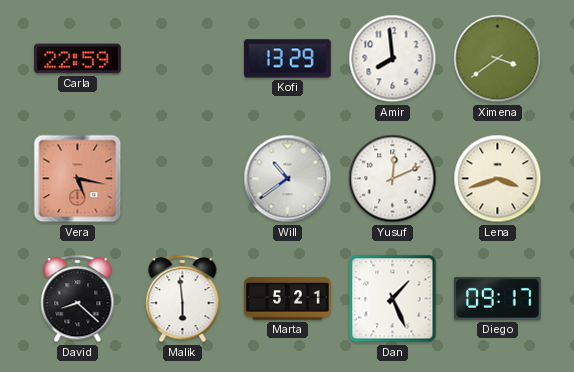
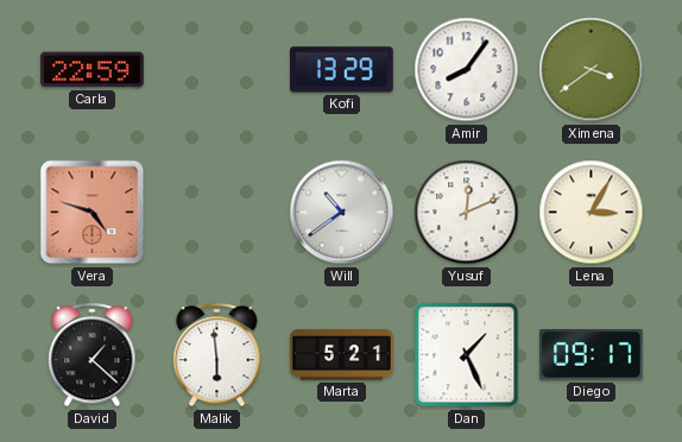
Amir: 7:59 -> 8:06 (467, 70)
Vera: 5:17 -> 4:48 (93, 213)
Lena: 3:42 -> 3:05 (592, 213)
David: 8:22 -> 1:22 (93, 355)
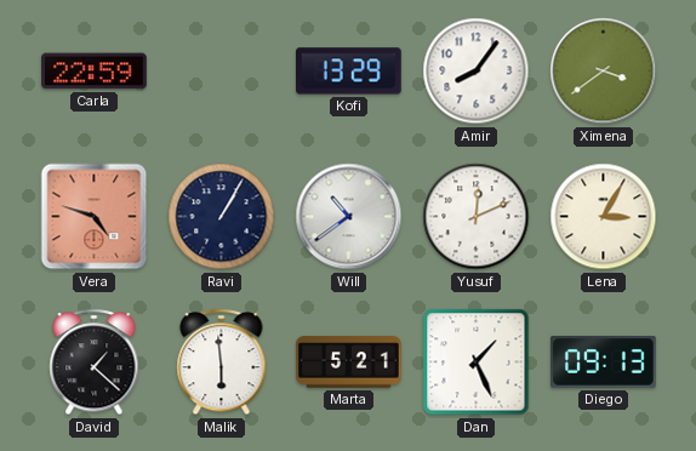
Ravi: none -> 1:05 (222, 217)
Diego: 09:17 -> 09:13 (604, 362)
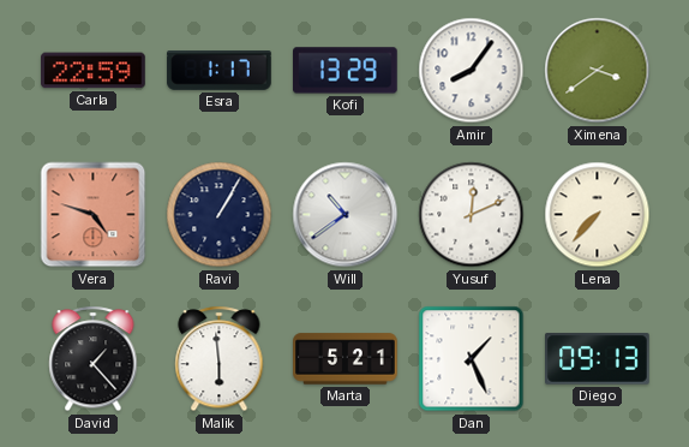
Esra: none -> 1:17 (220, 71)
Lena: 3:05 -> 7:37 (598, 215)
David: 1:22 -> 1:23 (94, 359)
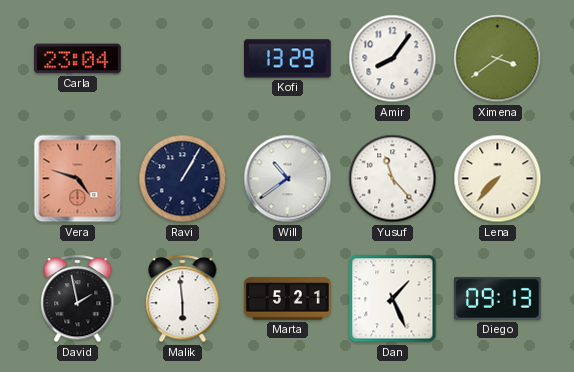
Carla: 22:59 -> 23:04 (78, 59)
Esra: 1:17 -> none (220, 71)
Yusuf: 12:11 -> 11:23 (393, 179)
David: 1:23 -> 1:58 (78, 299)
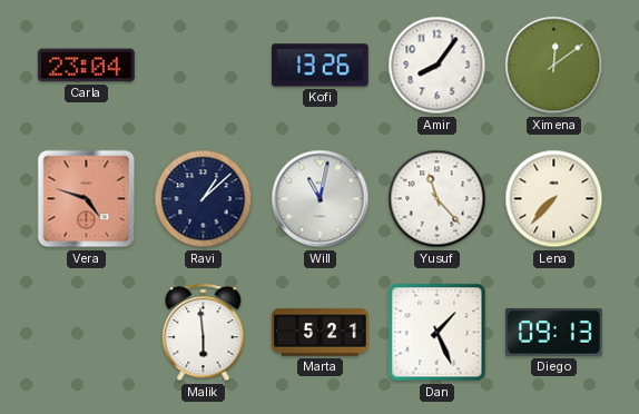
Kofi: 13:29 -> 13:26 (321, 66)
Ximena: 3:39 -> 12:09 (554, 66)
Ravi: 1:05 -> 1:08 (204, 199)
Will: 10:39 -> 11:02 (321, 199)
David: 1:58 -> none (78, 299)
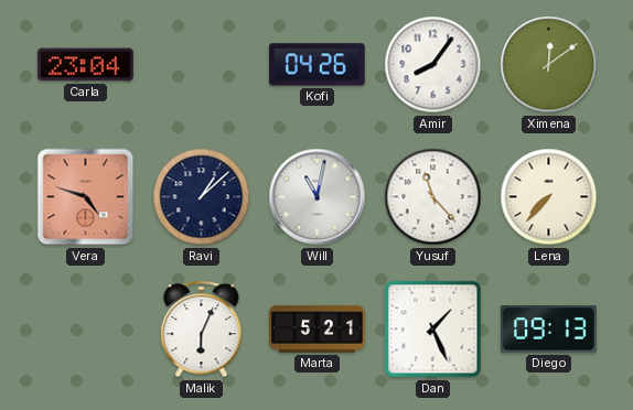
Kofi: 13:26 -> 04:26 (318, 65)
Malik: 5:59 -> 6:04 (202, 330)
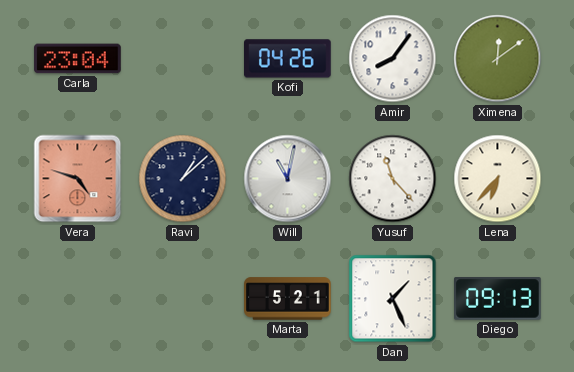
Lena: 7:37 -> 6:37 (498, 179)
Malik: 6:04 -> none (202, 330)
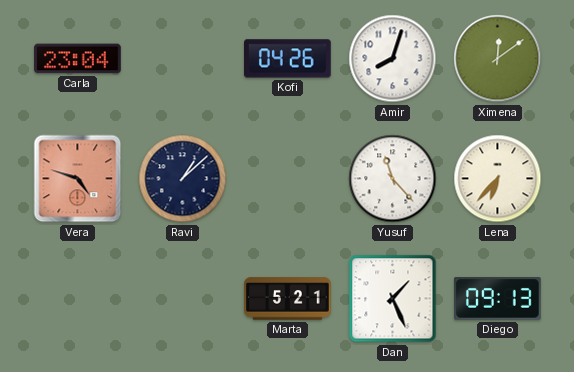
Amir: 8:06 -> 8:03 (393, 59)
Will: 11:02 -> none (288, 179)
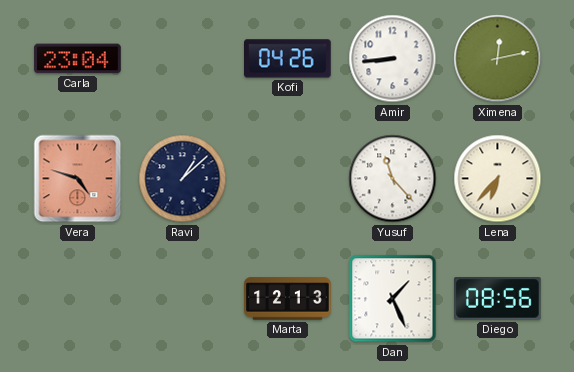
Amir: 8:03 -> 8:44 (393, 59)
Ximena: 12:09 -> 12:13 (498, 59)
Marta: 5:21 -> 12:13 (288, 299)
Diego: 09:13 -> 08:56 (498, 299)
